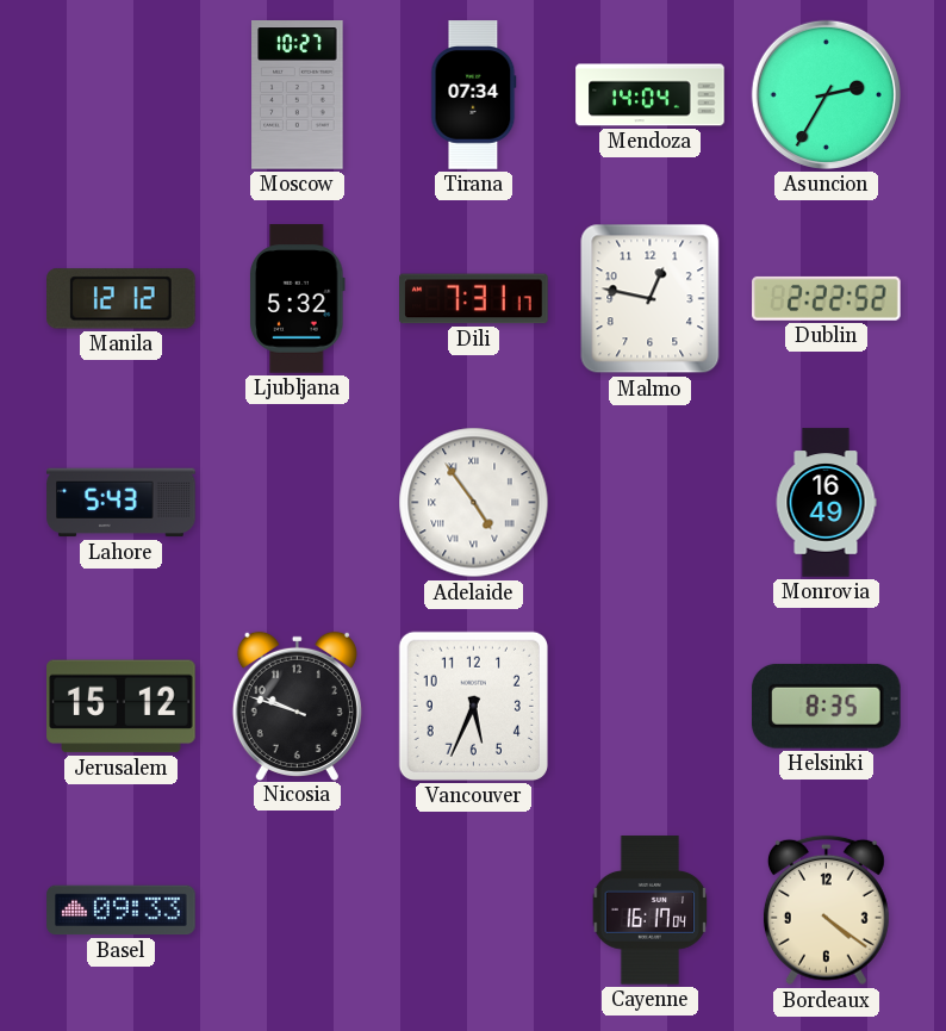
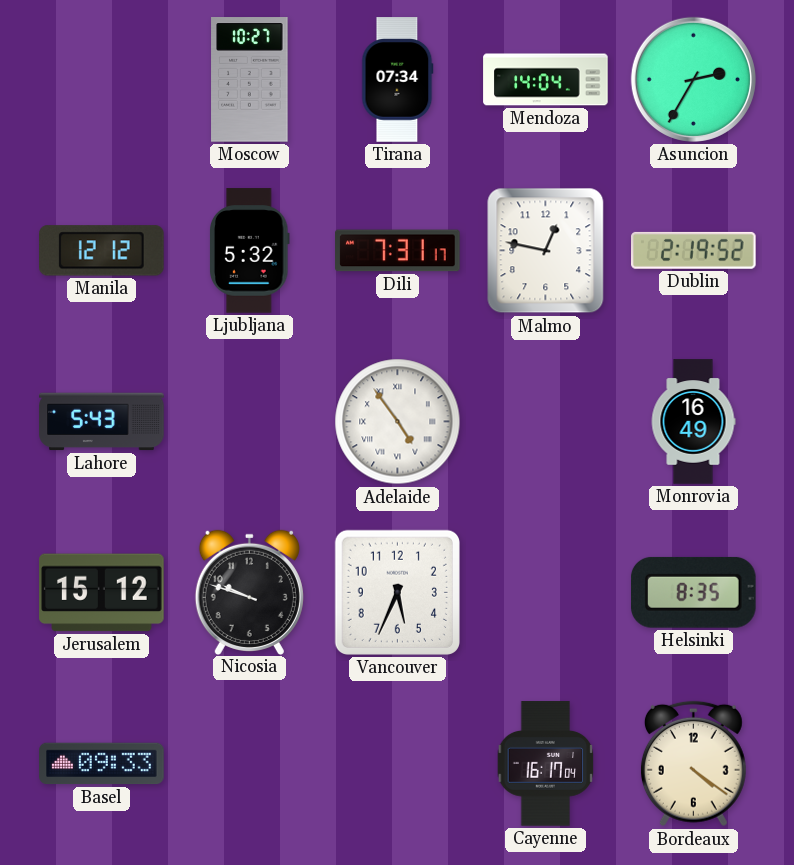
Dublin: 2:22 -> 2:19 (694, 250)
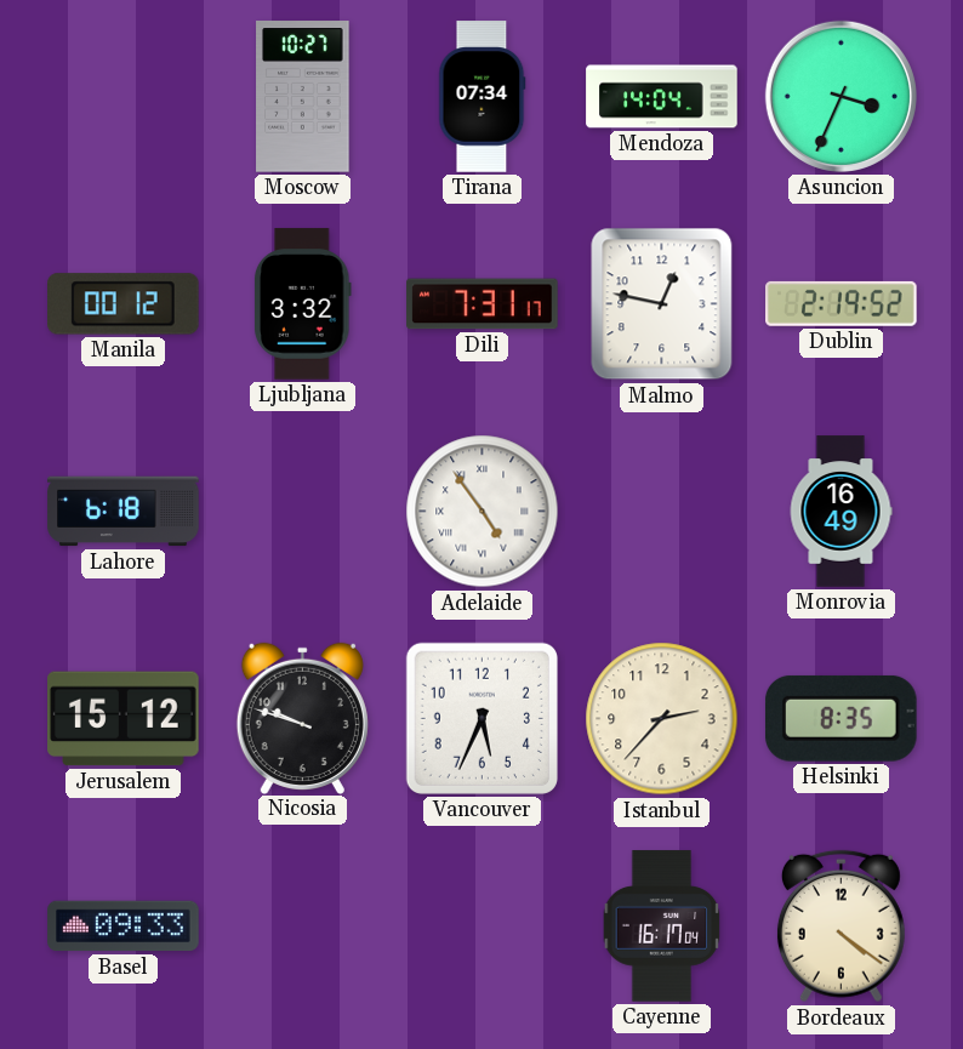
Asuncion: 2:35 -> 3:34 (841, 96)
Manila: 12:12 -> 00:12 (124, 304)
Ljubljana: 5:32 -> 3:32 (303, 304)
Lahore: 5:43 -> 6:18 (124, 512)
Istanbul: none -> 2:37 (662, 719)
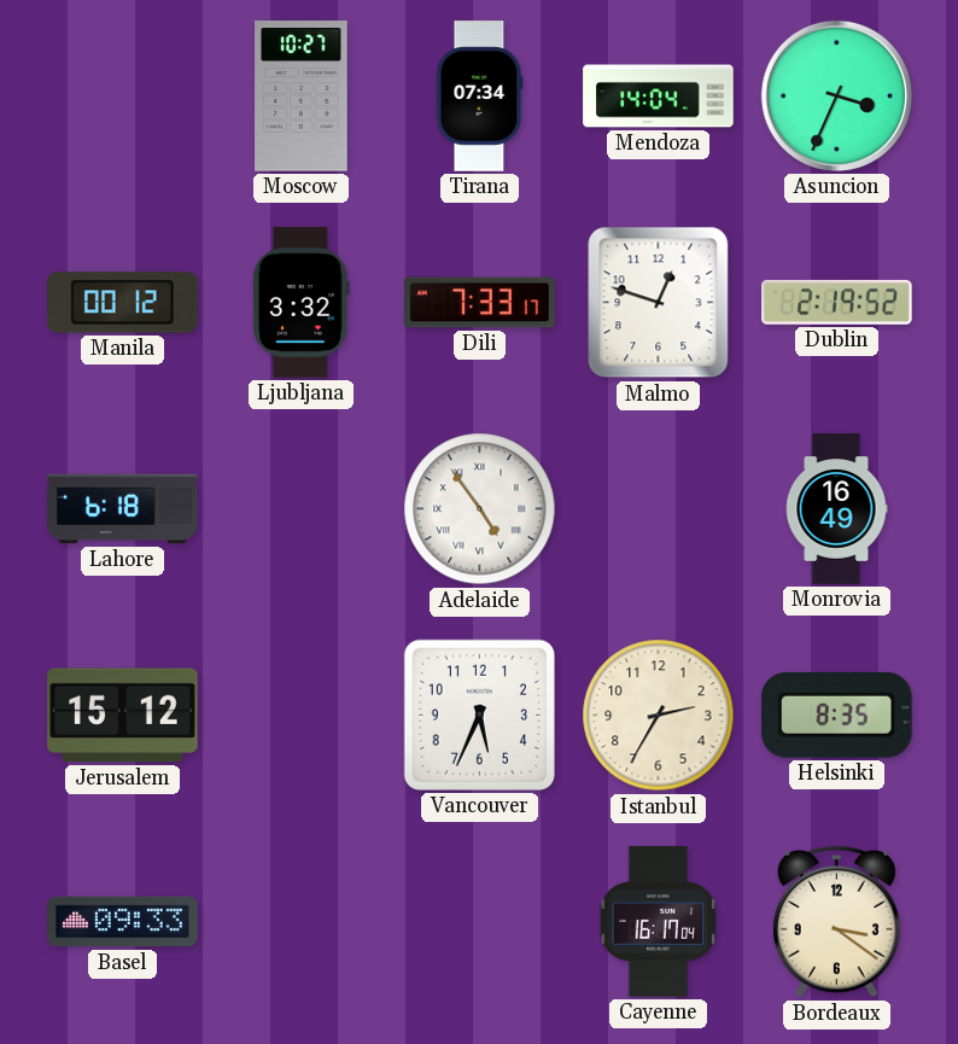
Dili: 7:31 -> 7:33 (480, 303)
Malmo: 12:47 -> 12:48 (659, 303)
Nicosia: 9:48 -> none (302, 718)
Istanbul: 2:37 -> 2:35 (659, 716)
Bordeaux: 4:21 -> 3:21 (836, 922)
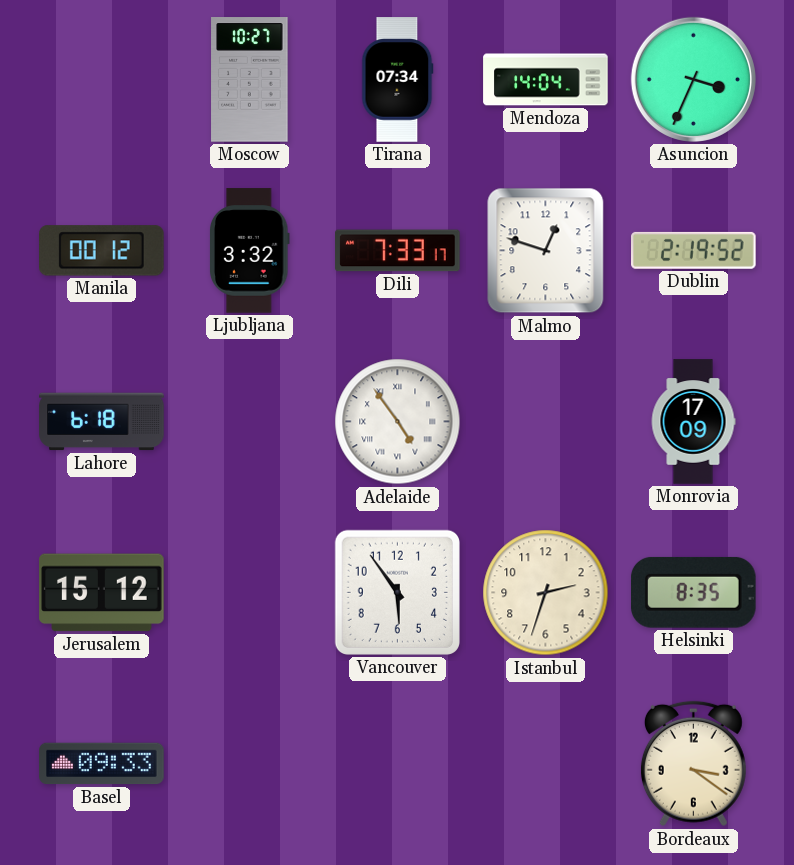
Monrovia: 16:49 -> 17:09 (693, 422)
Vancouver: 5:34 -> 5:54 (397, 592)
Istanbul: 2:35 -> 2:33 (546, 593)
Cayenne: 16:17 -> none (659, 922)
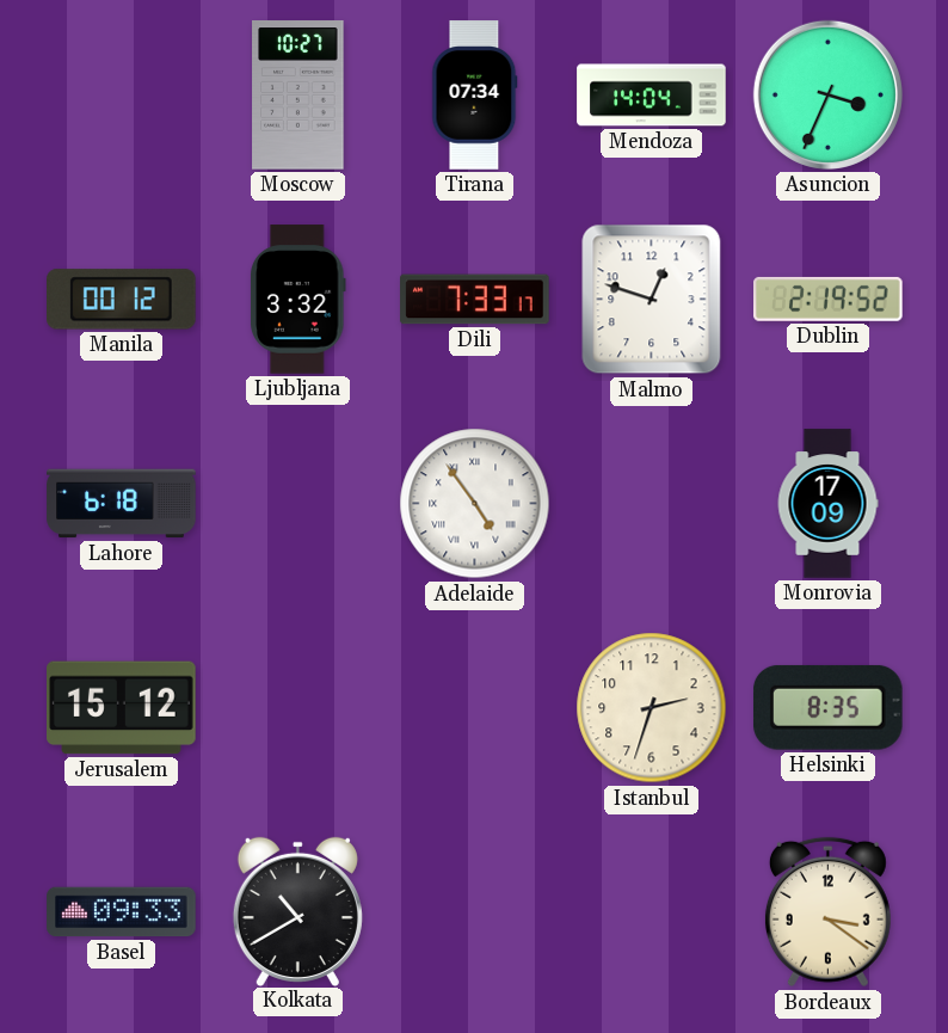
Vancouver: 5:54 -> none (397, 592)
Kolkata: none -> 10:40 (297, 911)
